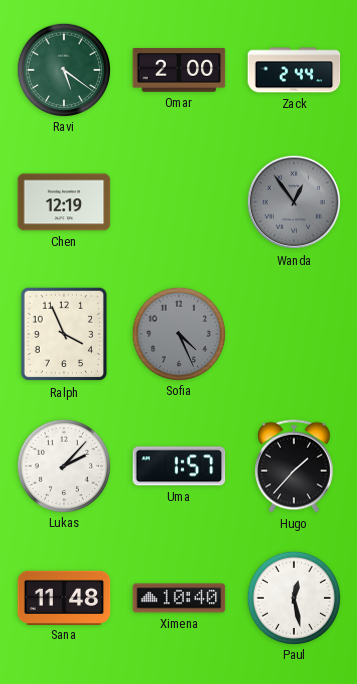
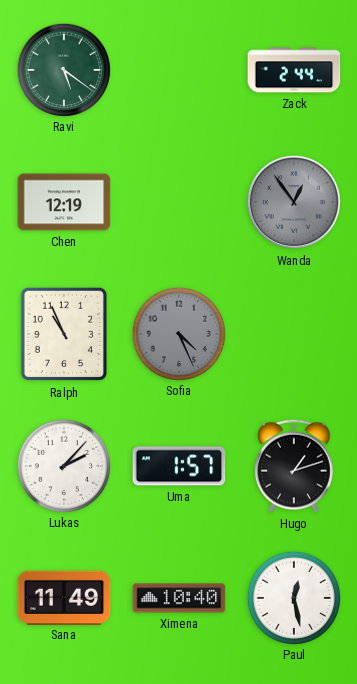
Omar: 2:00 -> none (179, 71)
Ralph: 3:56 -> 10:56 (64, 334)
Hugo: 1:37 -> 1:12 (294, 466)
Sana: 11:48 -> 11:49 (64, 597)
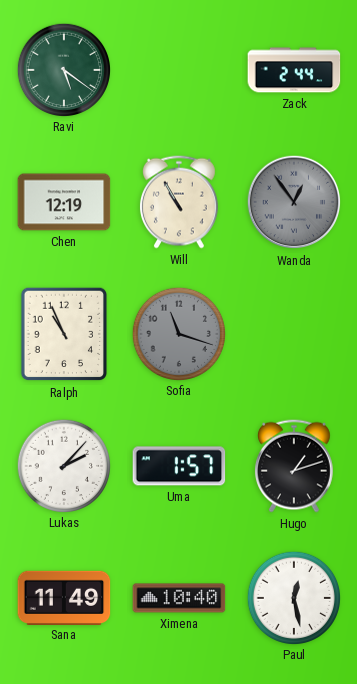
Will: none -> 10:55 (179, 202)
Sofia: 4:26 -> 11:18 (178, 333)
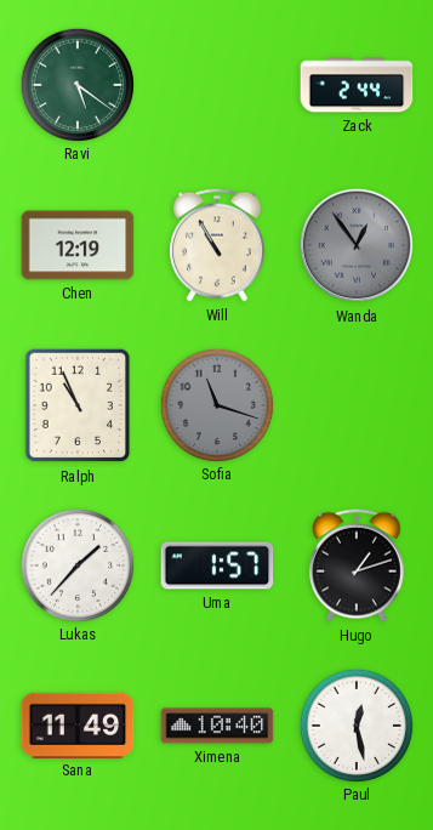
Lukas: 2:07 -> 1:37 (76, 564)
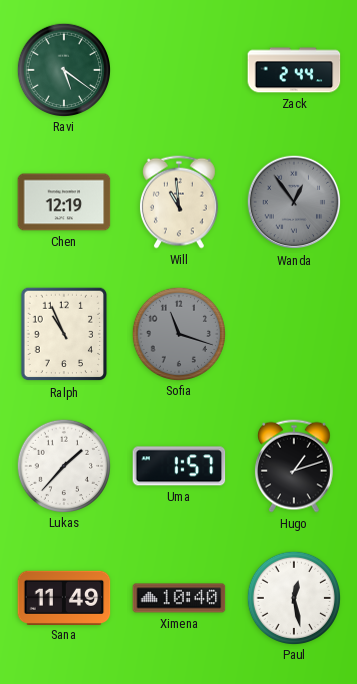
Will: 10:55 -> 10:59 (179, 202)
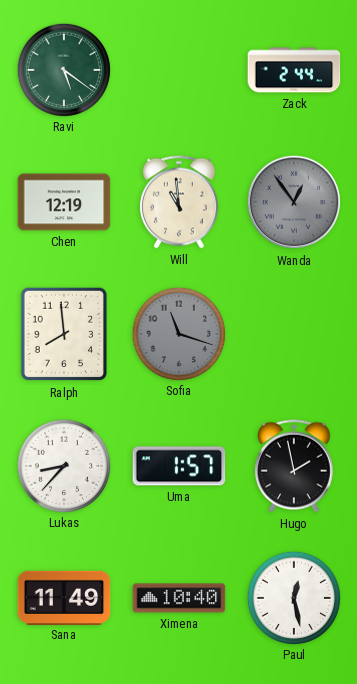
Ralph: 10:56 -> 7:59 (64, 334)
Lukas: 1:37 -> 8:37 (63, 465)
Hugo: 1:12 -> 1:58 (294, 466)
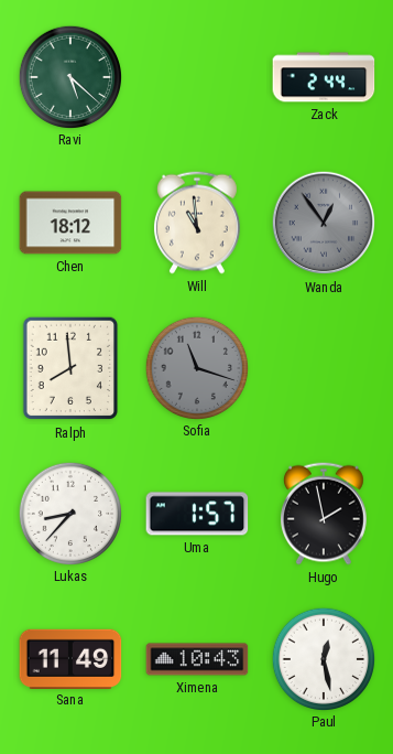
Ravi: 5:21 -> 5:22 (69, 76)
Chen: 12:19 -> 18:12 (70, 223)
Ximena: 10:40 -> 10:43 (197, 659)
